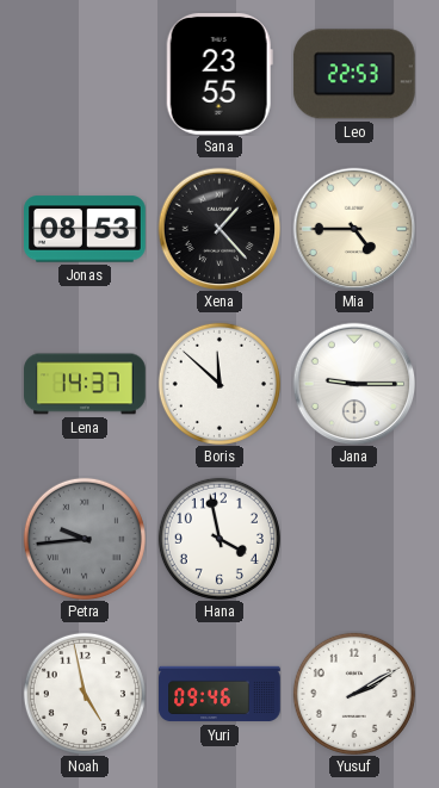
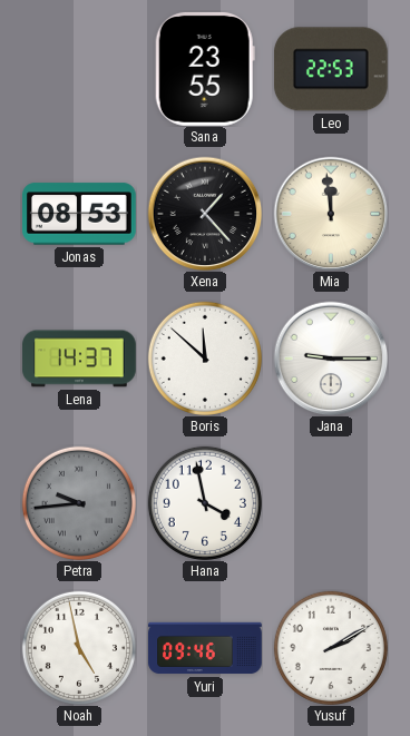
Mia: 4:45 -> 11:59 (331, 214)
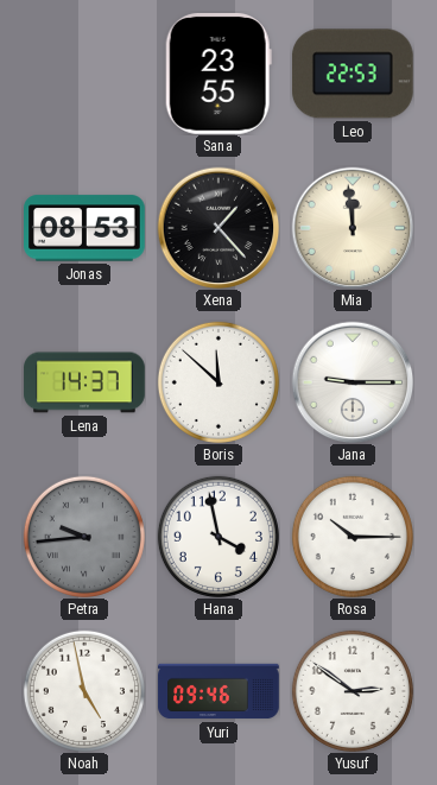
Rosa: none -> 10:15 (353, 537)
Yusuf: 2:10 -> 2:51 (353, 691)
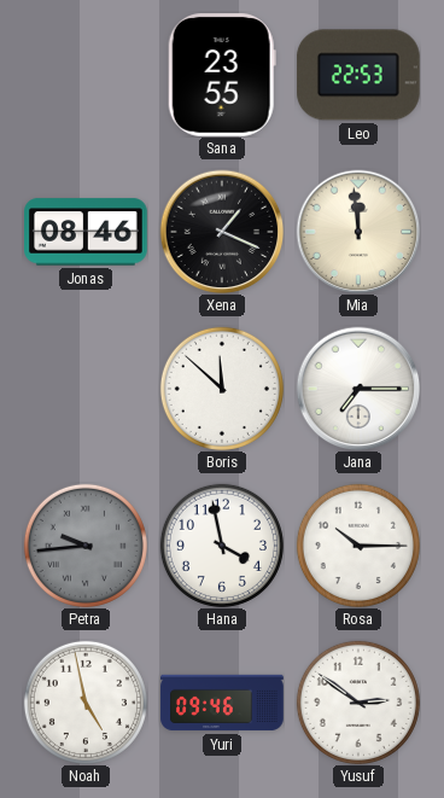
Jonas: 08:53 -> 08:46 (87, 232)
Xena: 1:23 -> 1:19 (222, 232)
Lena: 14:37 -> none (84, 382)
Jana: 9:15 -> 7:15 (358, 389)
